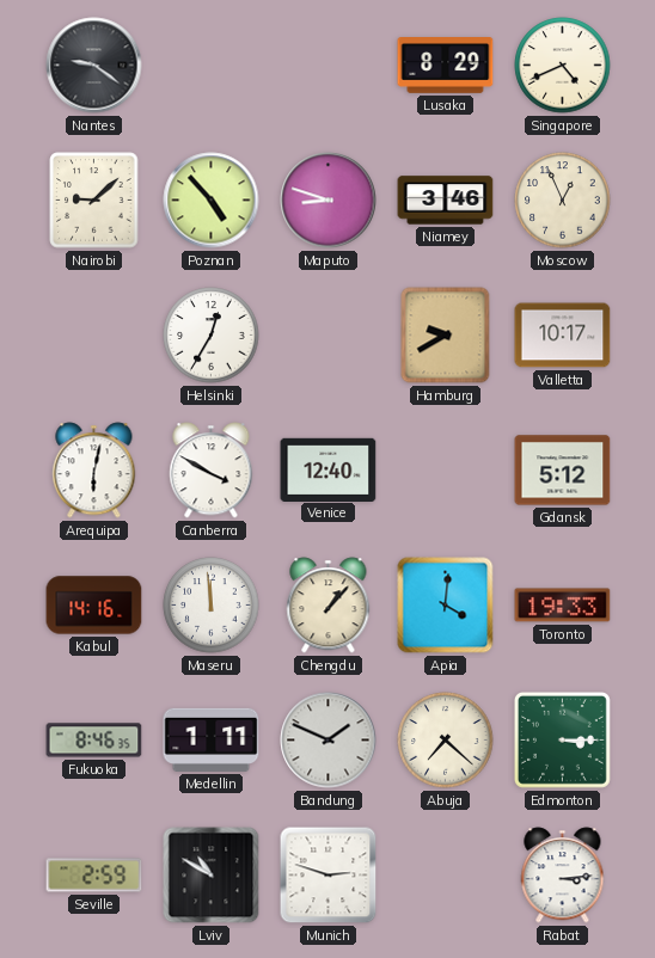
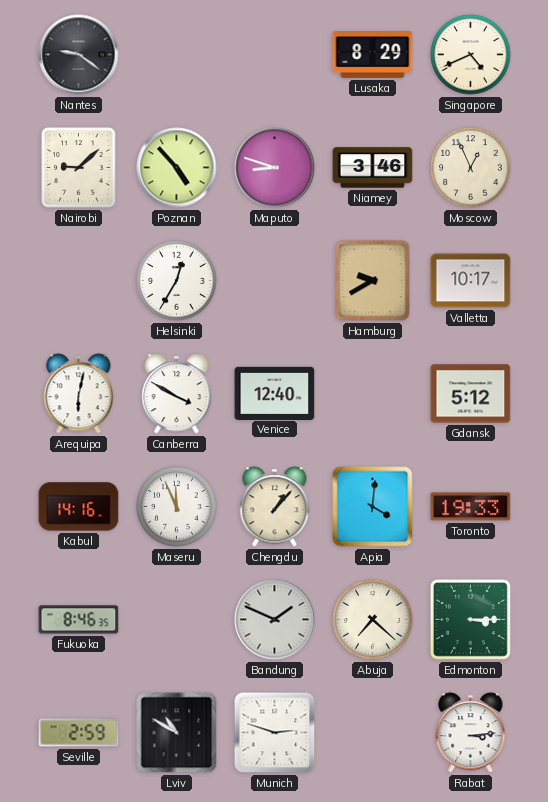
Maseru: 11:59 -> 11:56 (177, 507)
Medellin: 1:11 -> none (212, 739)
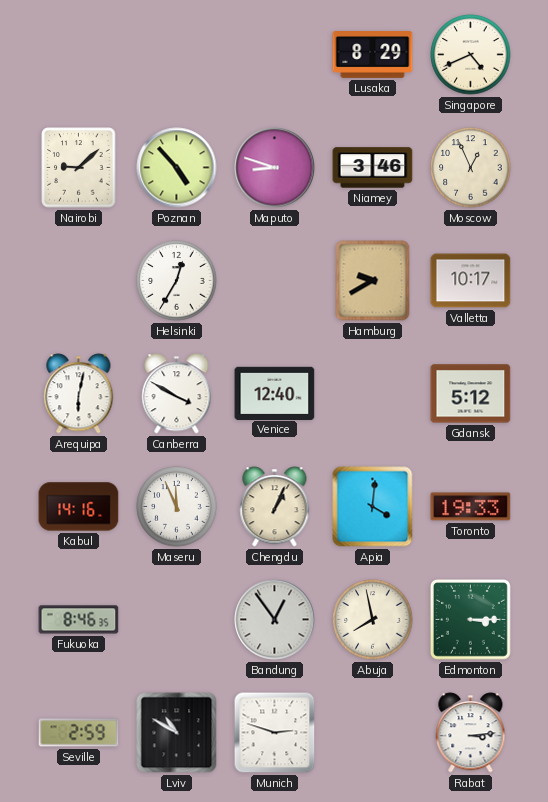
Nantes: 9:21 -> none (79, 55)
Chengdu: 1:07 -> 1:04 (275, 507)
Bandung: 1:49 -> 12:54 (275, 620)
Abuja: 7:22 -> 7:58 (373, 620)
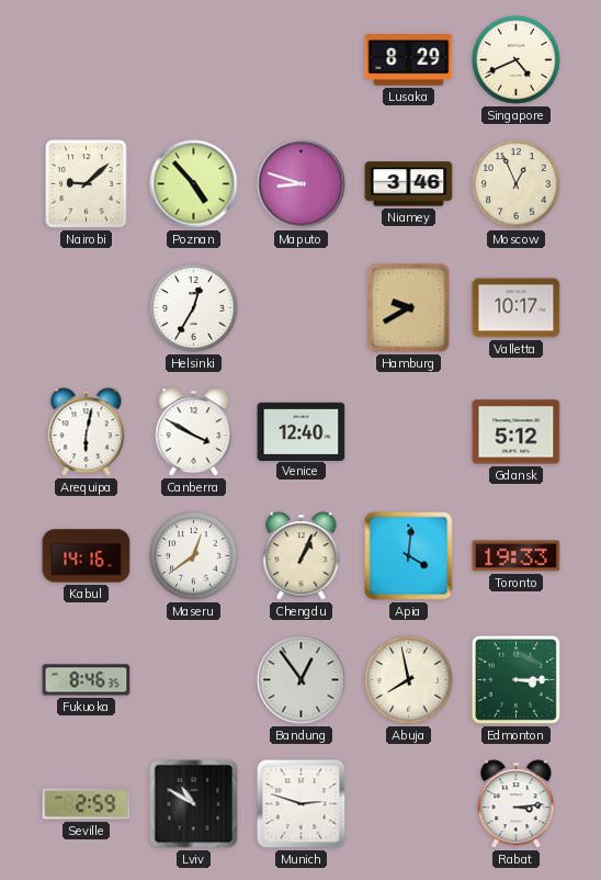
Maseru: 11:56 -> 12:39 (194, 556)
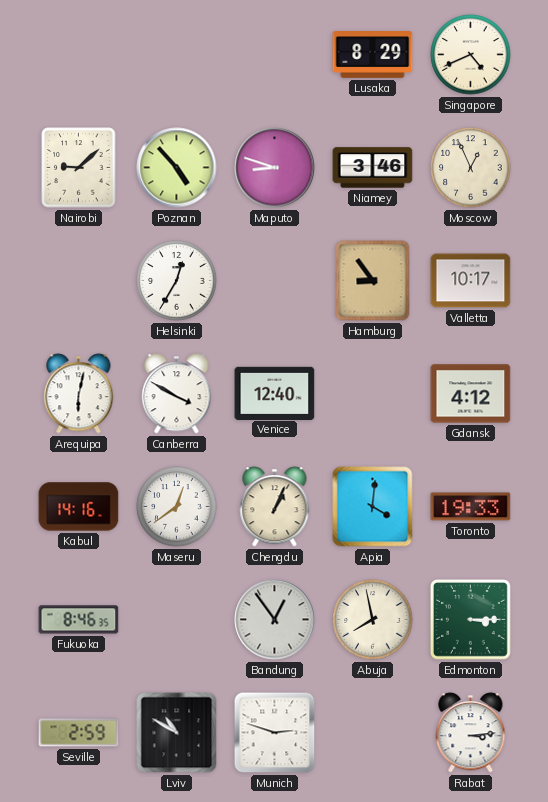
Hamburg: 9:40 -> 8:54 (373, 281)
Gdansk: 5:12 -> 4:12 (471, 394)
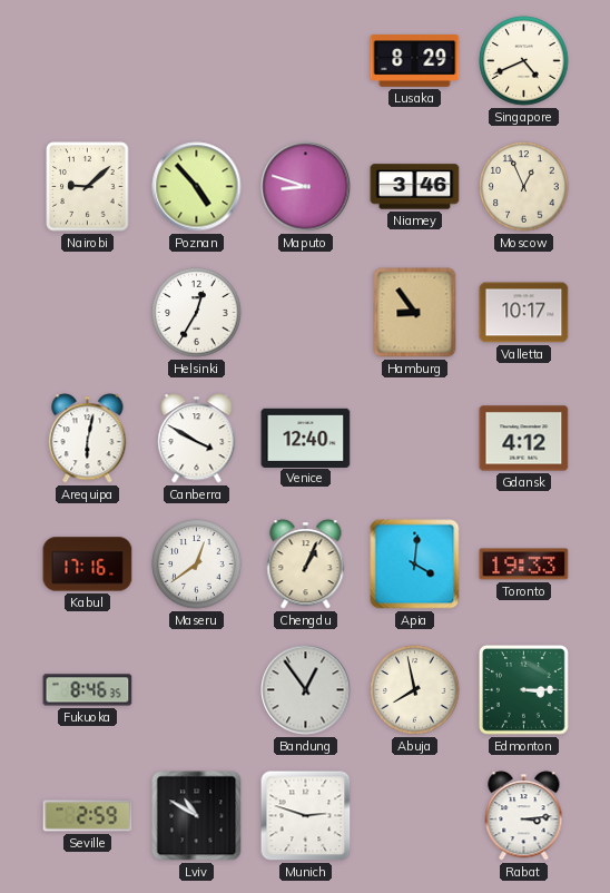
Kabul: 14:16 -> 17:16 (88, 565)
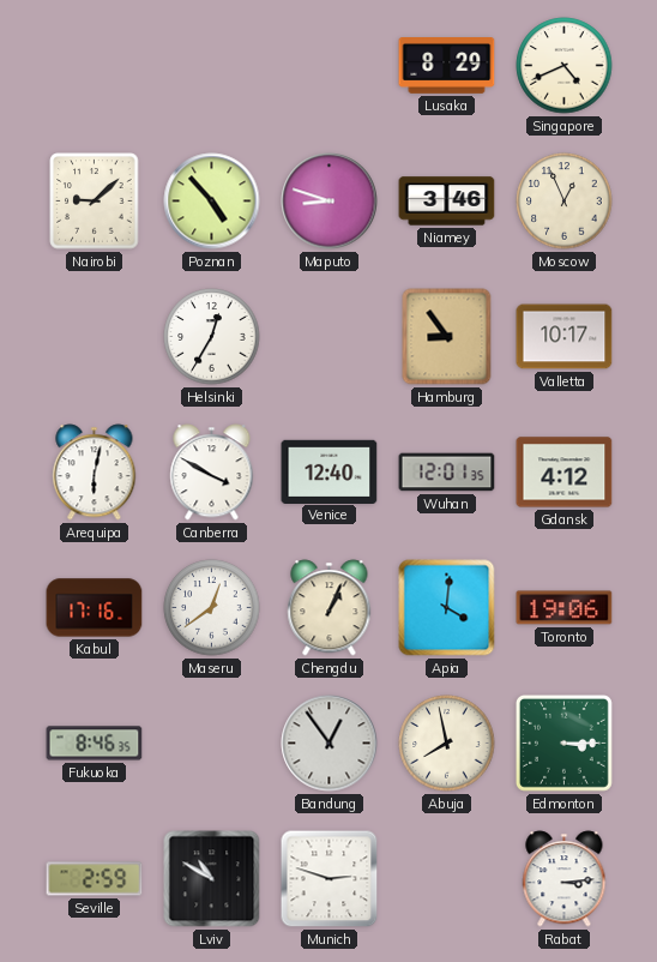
Wuhan: none -> 12:01 (447, 473)
Toronto: 19:33 -> 19:06 (565, 608)
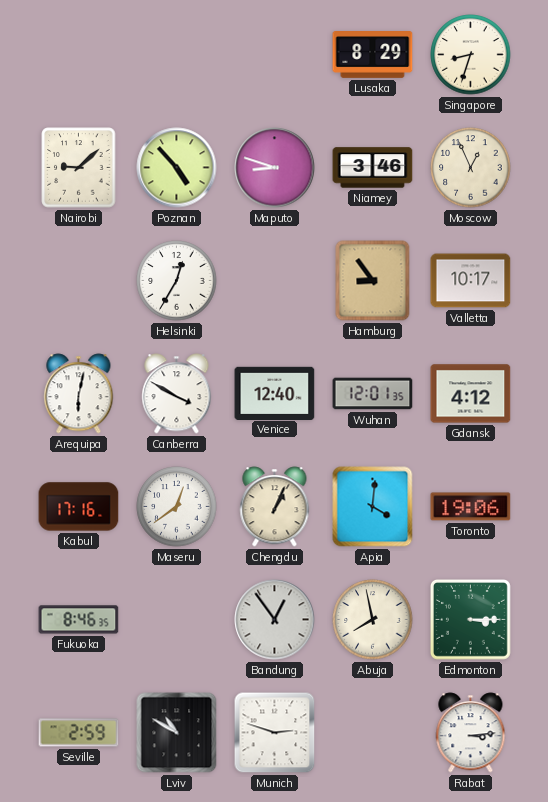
Singapore: 4:41 -> 8:33 (471, 55)
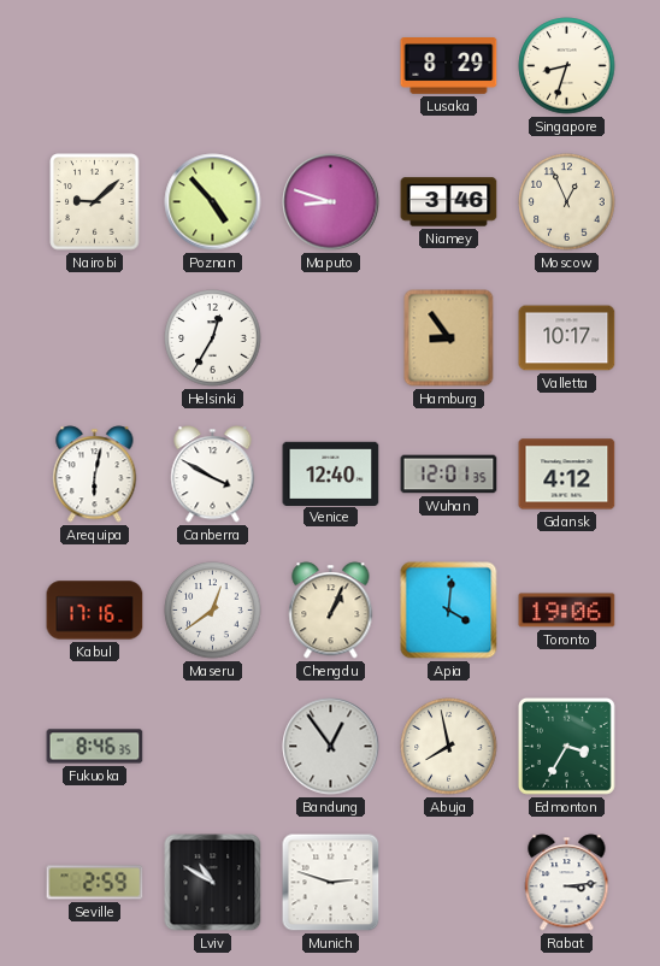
Edmonton: 3:15 -> 3:35 (567, 747)
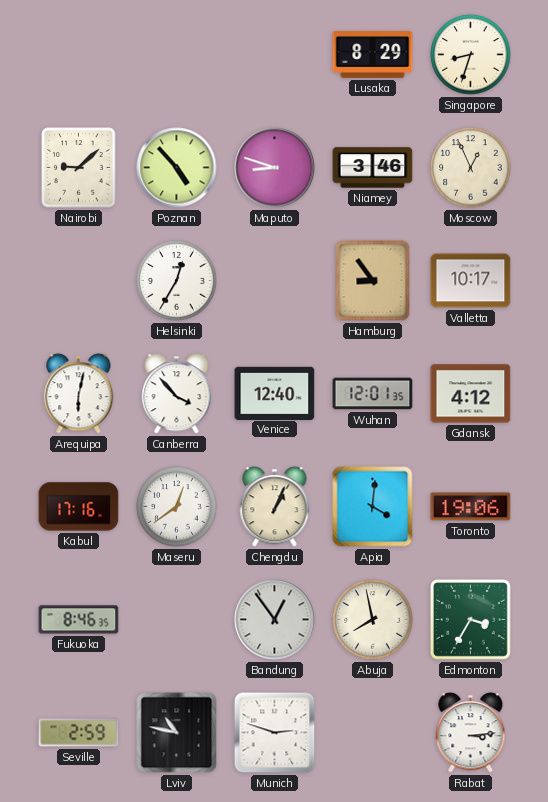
Canberra: 3:50 -> 3:53 (177, 394)
Lviv: 10:50 -> 10:47 (177, 733)
